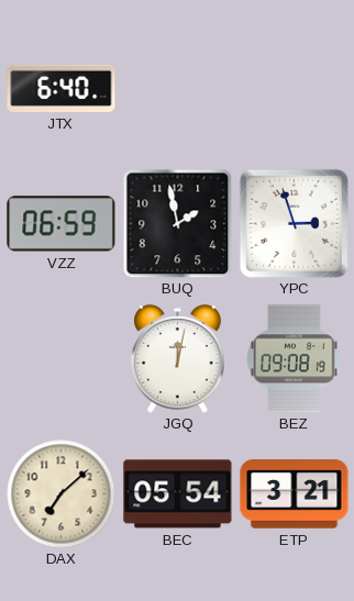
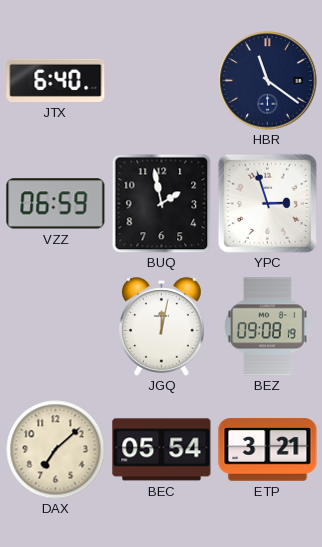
HBR: none -> 11:21 (268, 81)
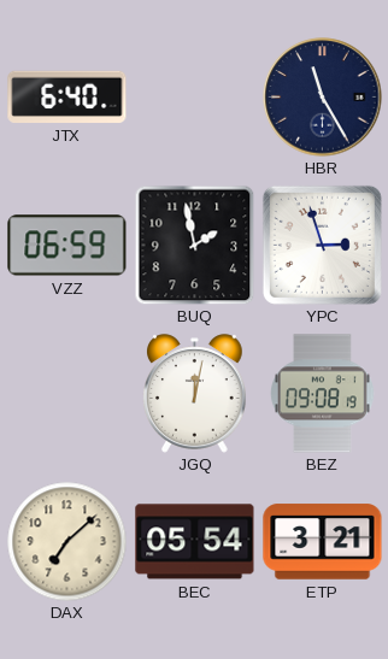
HBR: 11:21 -> 11:25 (323, 98)
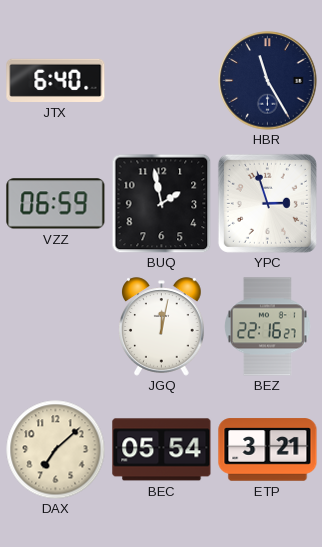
BEZ: 09:08 -> 22:16 (268, 327)
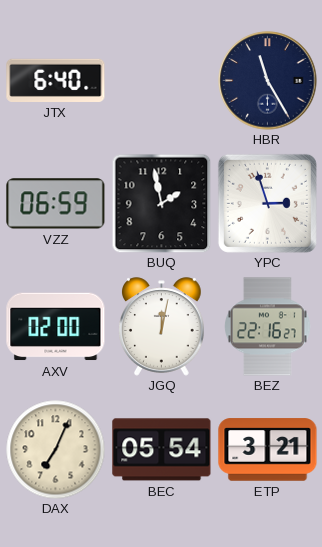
AXV: none -> 02:00 (56, 327)
DAX: 7:08 -> 7:04 (56, 450)
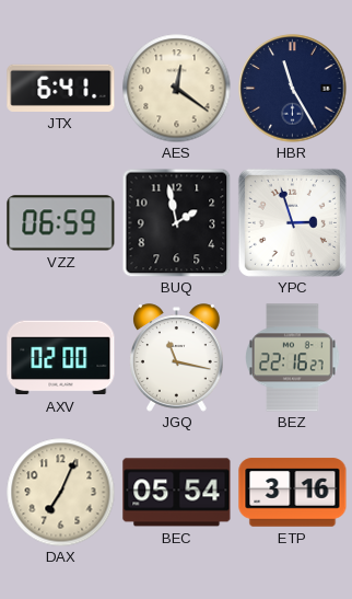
JTX: 6:40 -> 6:41 (61, 88)
AES: none -> 12:21 (177, 89)
JGQ: 12:02 -> 11:17 (177, 358)
ETP: 3:21 -> 3:16 (293, 493)
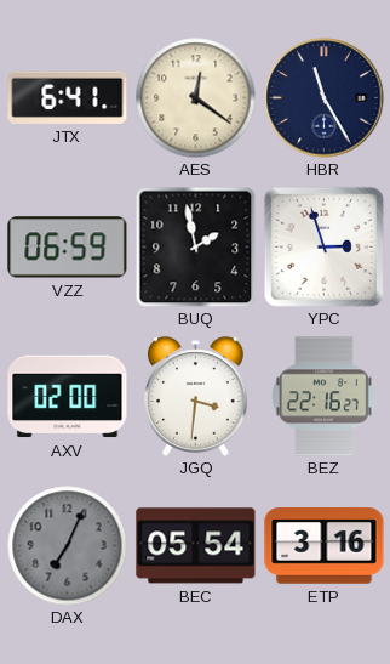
JGQ: 11:17 -> 3:31 (196, 397)
DAX dial: cream -> grey (68, 546)
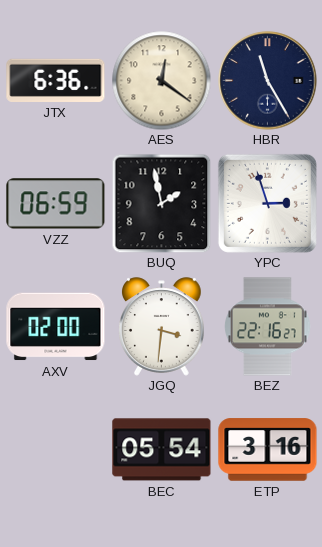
JTX: 6:41 -> 6:36 (56, 80)
DAX: 7:04 -> none (68, 546)
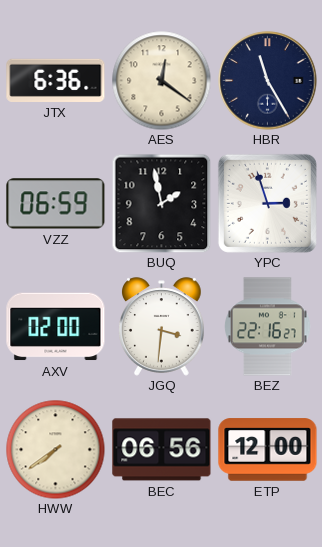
HWW: none -> 7:39 (56, 450)
BEC: 05:54 -> 06:56 (162, 450)
ETP: 3:16 -> 12:00 (268, 450)
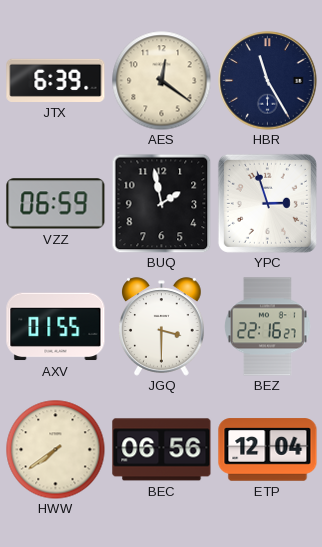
JTX: 6:36 -> 6:39 (56, 80)
AXV: 02:00 -> 01:55 (56, 327)
JGQ: 3:31 -> 3:30 (162, 327)
ETP: 12:00 -> 12:04 (268, 450)
